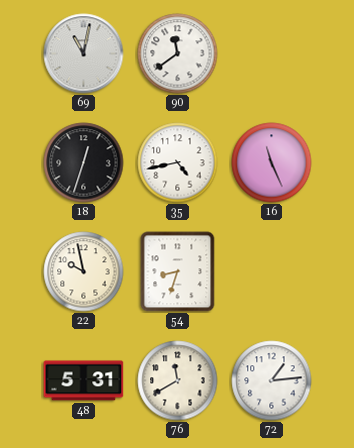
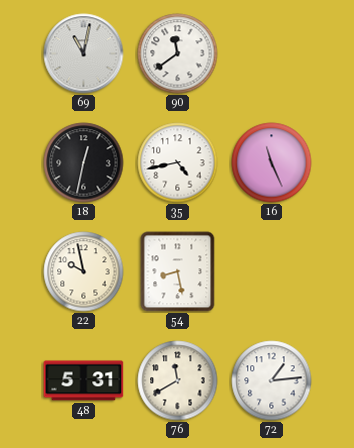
18: 12:33 -> 12:32 (84, 163)
54: 8:33 -> 8:28 (178, 272)
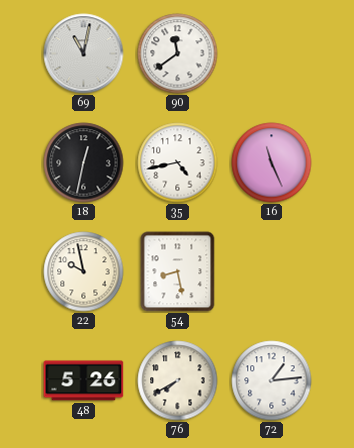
48: 5:31 -> 5:26 (84, 381)
76: 11:40 -> 7:40 (178, 381)
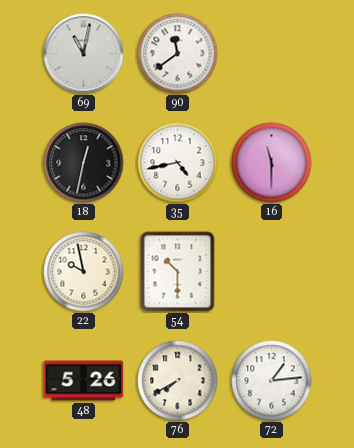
16: 11:26 -> 11:30 (272, 163)
54: 8:28 -> 10:30 (178, 272)
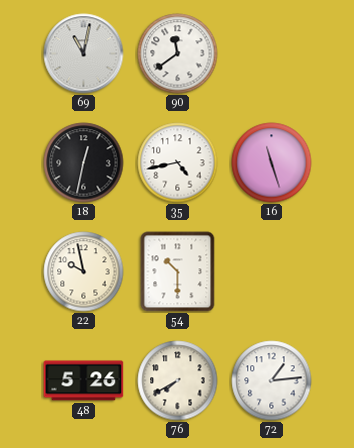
16: 11:30 -> 11:27 (272, 163)
